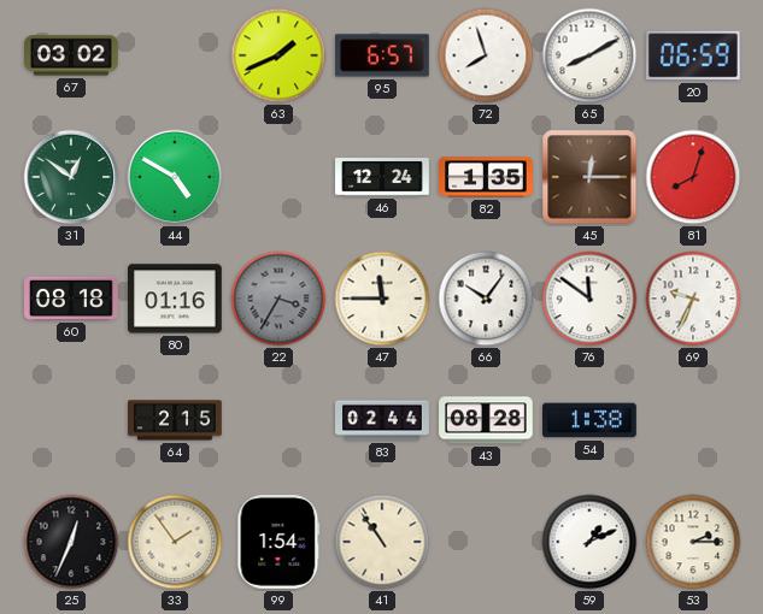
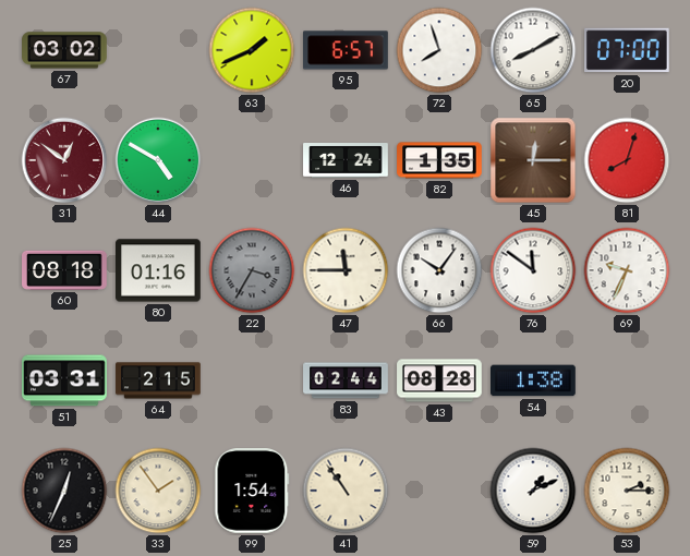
20: 06:59 -> 07:00 (628, 50)
31 dial: green -> burgundy (64, 160)
51: none -> 03:31 (65, 380)
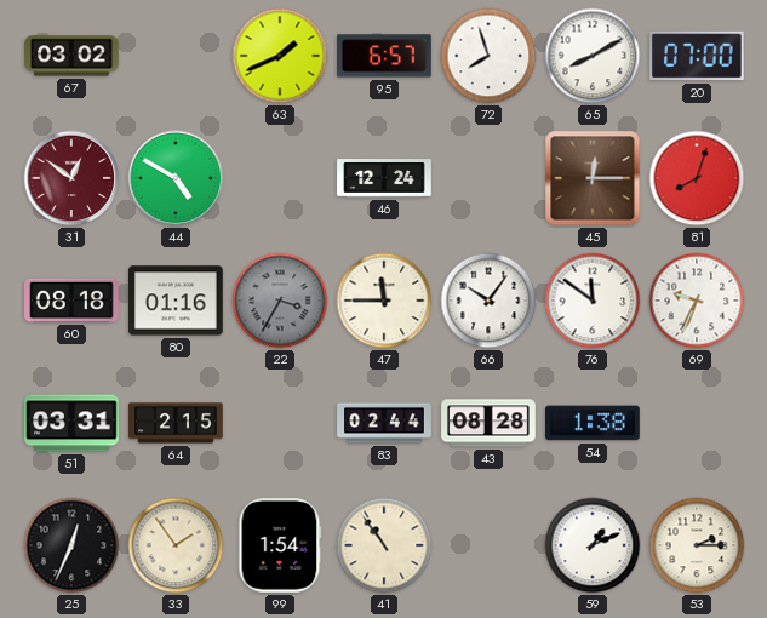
82: 1:35 -> none (439, 160)
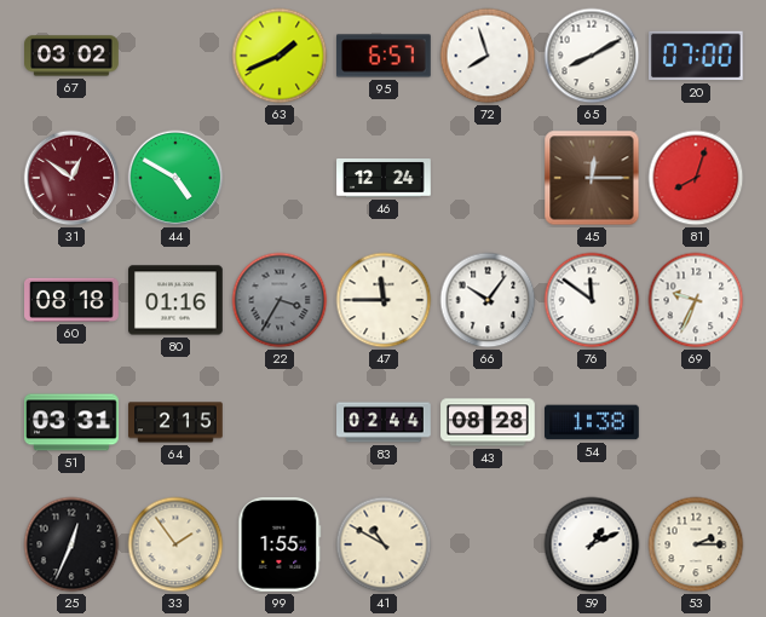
99: 1:54 -> 1:55 (280, 546)
41: 10:54 -> 10:50 (384, 544)
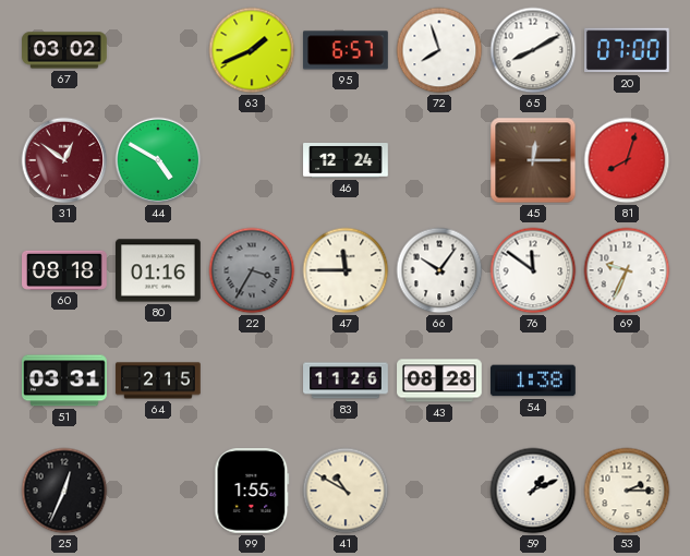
83: 02:44 -> 11:26 (346, 380)
33: 1:54 -> none (175, 544)
